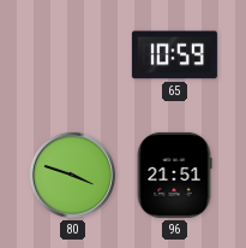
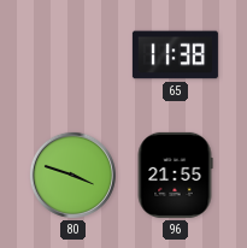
65: 10:59 -> 11:38 (175, 55)
96: 21:51 -> 21:55 (175, 175)
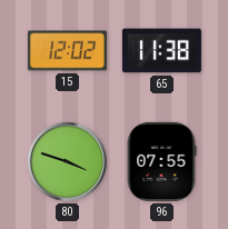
15: none -> 12:02 (67, 51)
96: 21:55 -> 07:55 (161, 161)
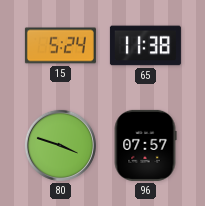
15: 12:02 -> 5:24 (60, 46)
96: 07:55 -> 07:57 (145, 145)
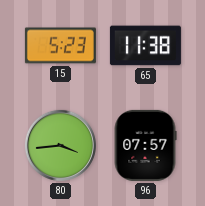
15: 5:24 -> 5:23 (60, 46)
80: 3:48 -> 3:44 (60, 145)
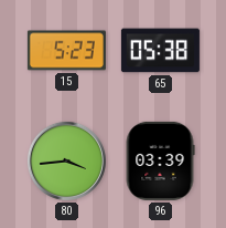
65: 11:38 -> 05:38 (160, 51)
96: 07:57 -> 03:39 (160, 160)
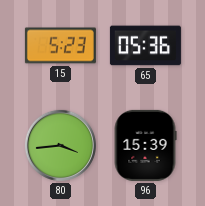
65: 05:38 -> 05:36 (145, 46)
96: 03:39 -> 15:39 (145, 145)
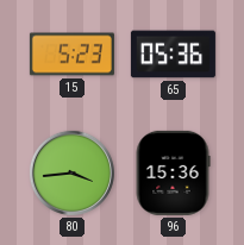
96: 15:39 -> 15:36 (173, 172)
